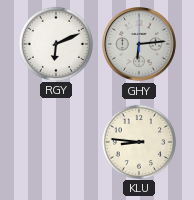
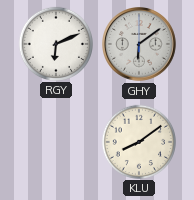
GHY: 6:14 -> 6:09 (140, 45)
KLU: 8:46 -> 8:09 (138, 141)
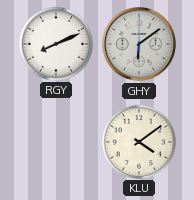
RGY: 6:11 -> 8:11 (55, 43)
KLU: 8:09 -> 4:09 (138, 141)
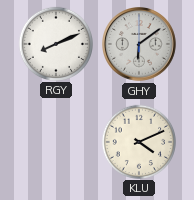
KLU: 4:09 -> 4:11 (138, 141)
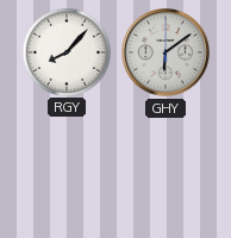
RGY: 8:11 -> 8:07 (65, 51)
KLU: 4:11 -> none (138, 141)
